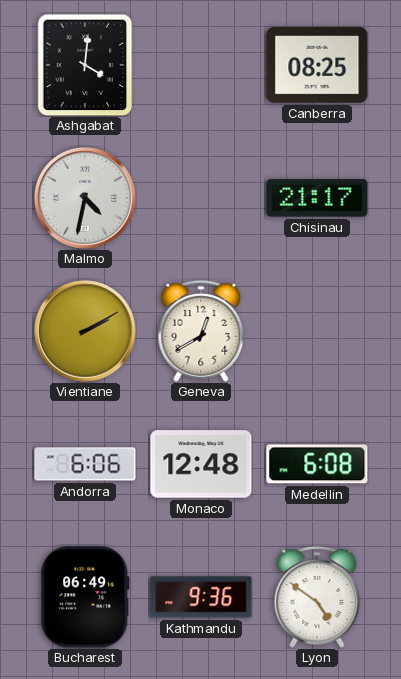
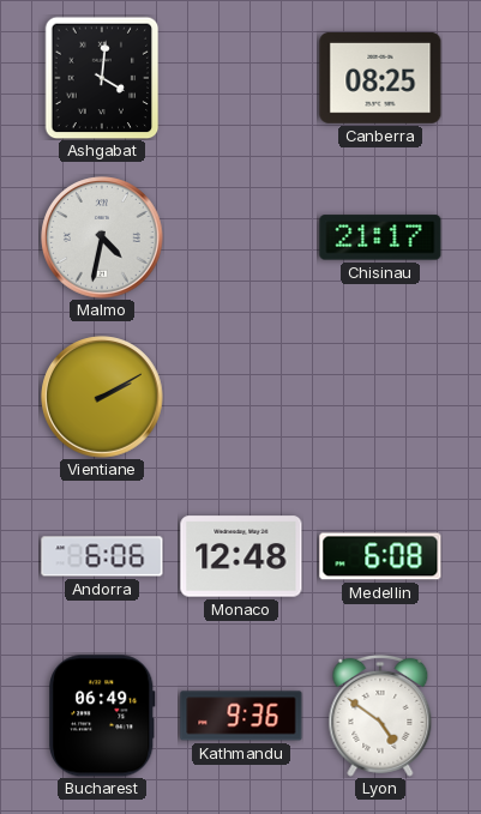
Geneva: 12:40 -> none (201, 331)
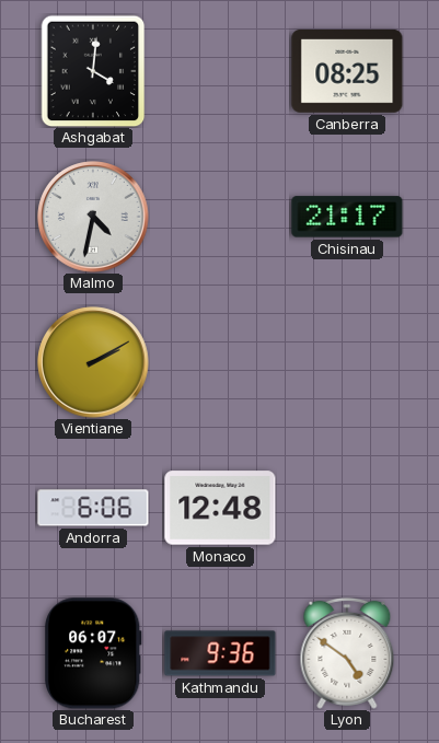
Medellin: 6:08 -> none (380, 556)
Bucharest: 06:49 -> 06:07 (93, 653)
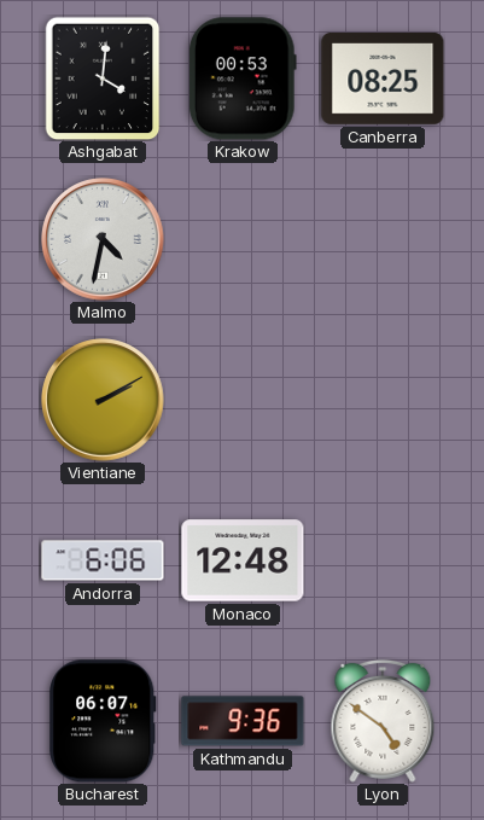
Krakow: none -> 00:53 (243, 78)
Chisinau: 21:17 -> none (347, 217)
